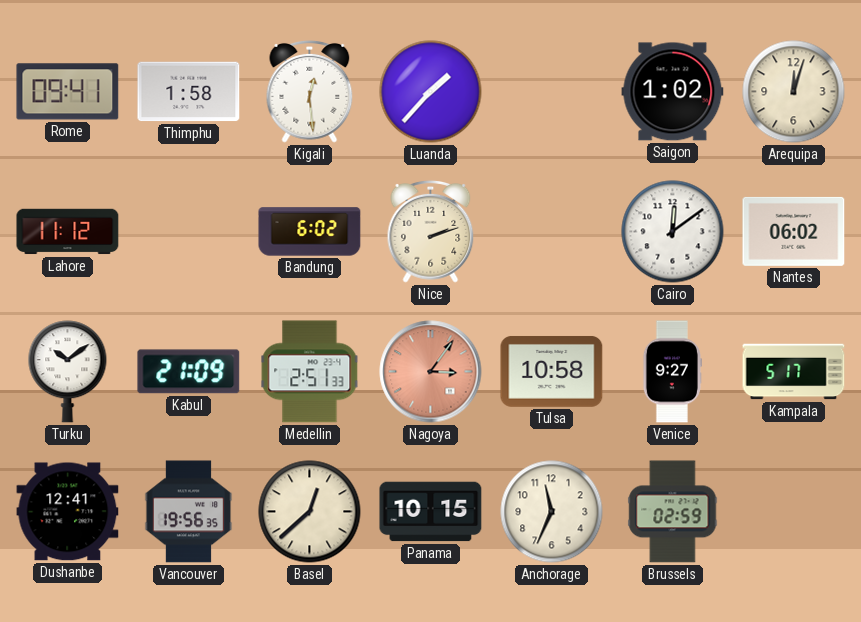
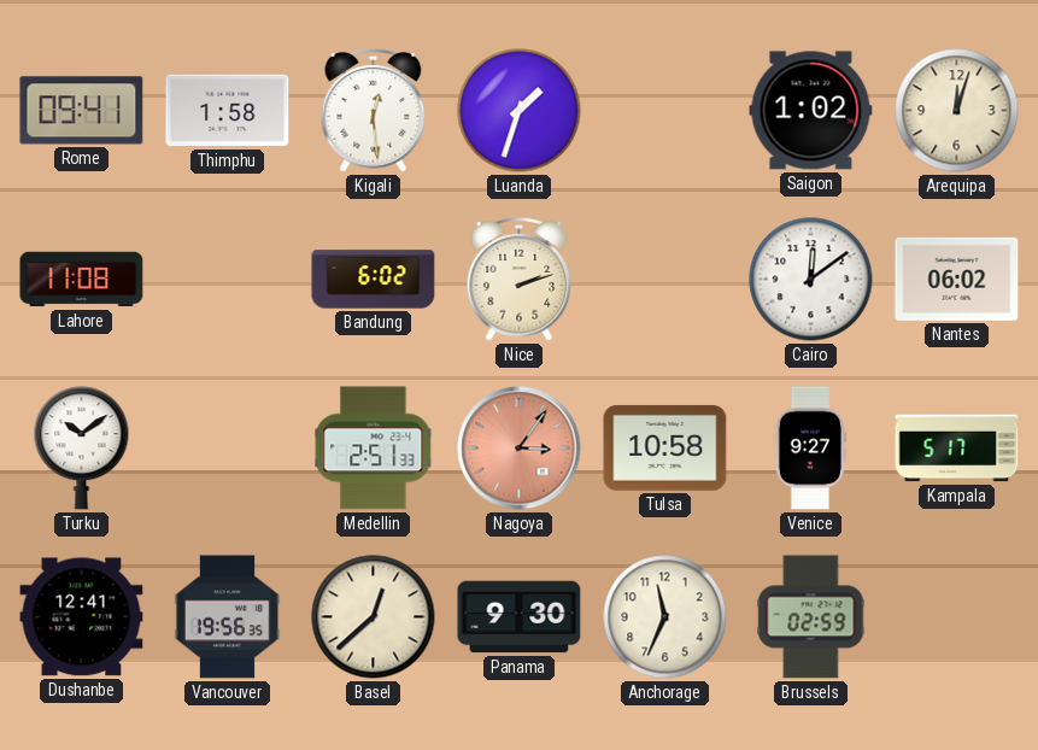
Luanda: 1:37 -> 1:33 (520, 111)
Lahore: 11:12 -> 11:08 (82, 280)
Kabul: 21:09 -> none (189, 372)
Panama: 10:15 -> 9:30 (520, 617)
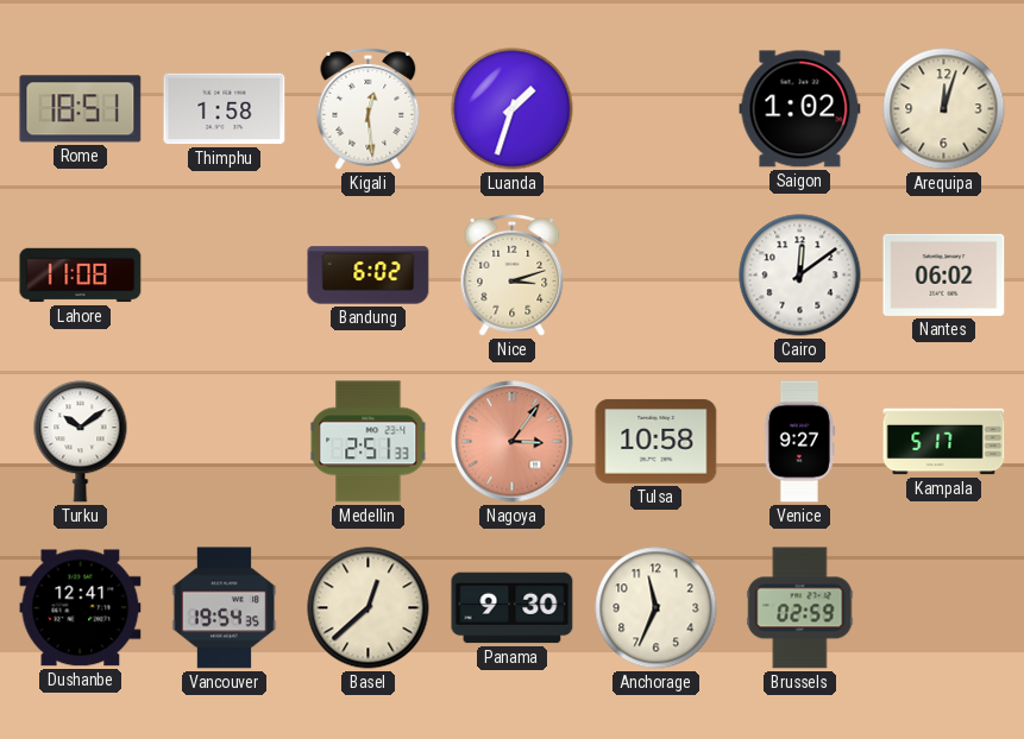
Rome: 09:41 -> 18:51 (81, 109)
Nice: 2:12 -> 3:12 (513, 274)
Vancouver: 19:56 -> 19:54 (225, 608)
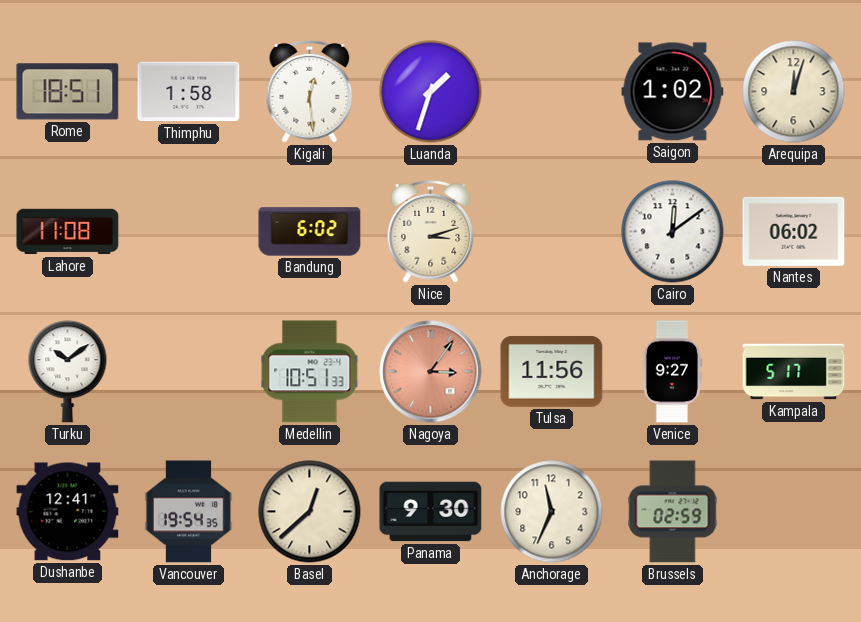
Medellin: 2:51 -> 10:51 (310, 372)
Tulsa: 10:58 -> 11:56 (552, 371)
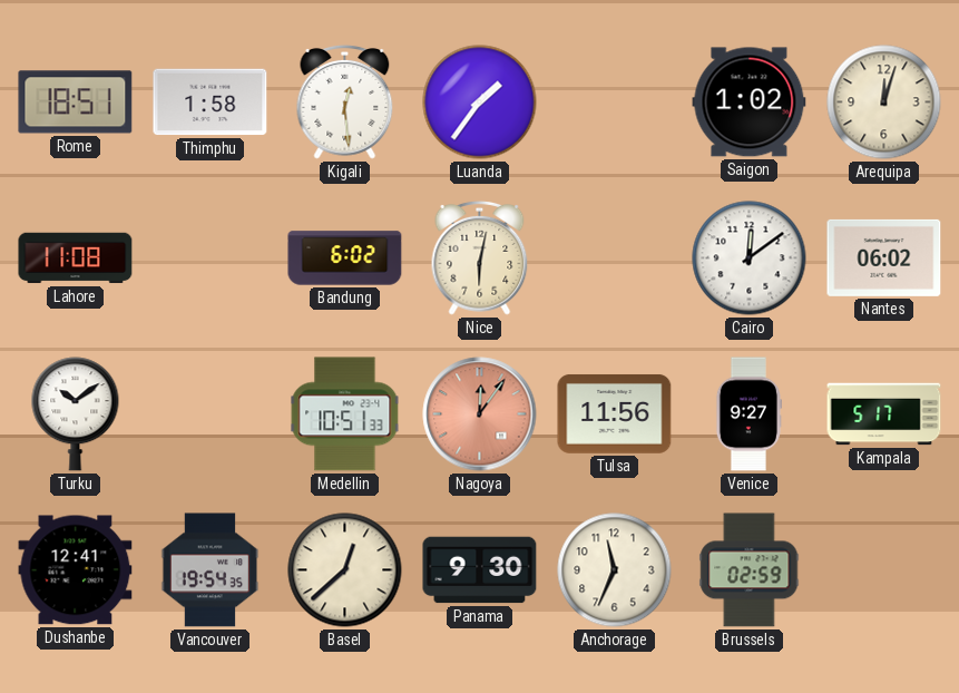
Luanda: 1:33 -> 1:36 (480, 103)
Nice: 3:12 -> 6:02 (480, 257)
Nagoya: 3:06 -> 12:06 (480, 414)
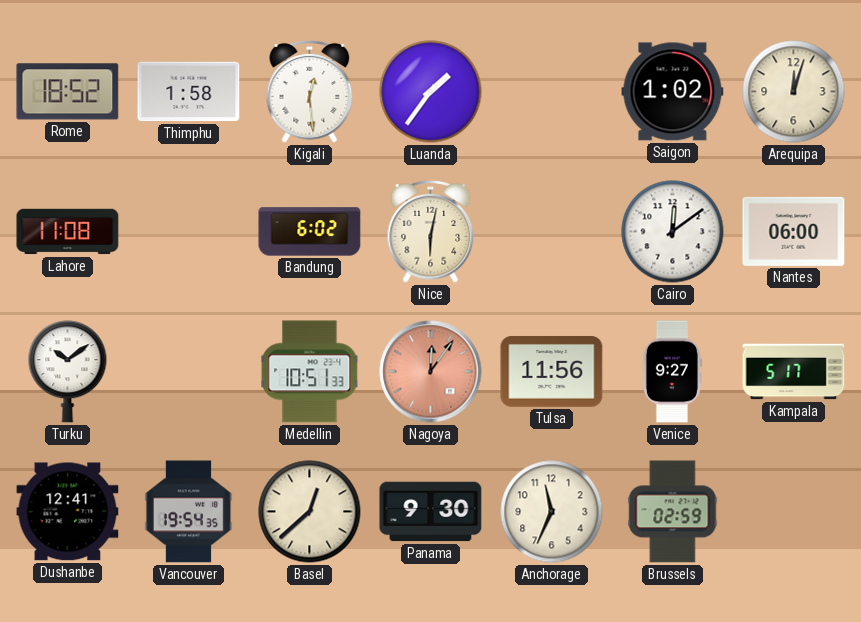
Rome: 18:51 -> 18:52 (68, 92)
Nantes: 06:02 -> 06:00 (794, 231)
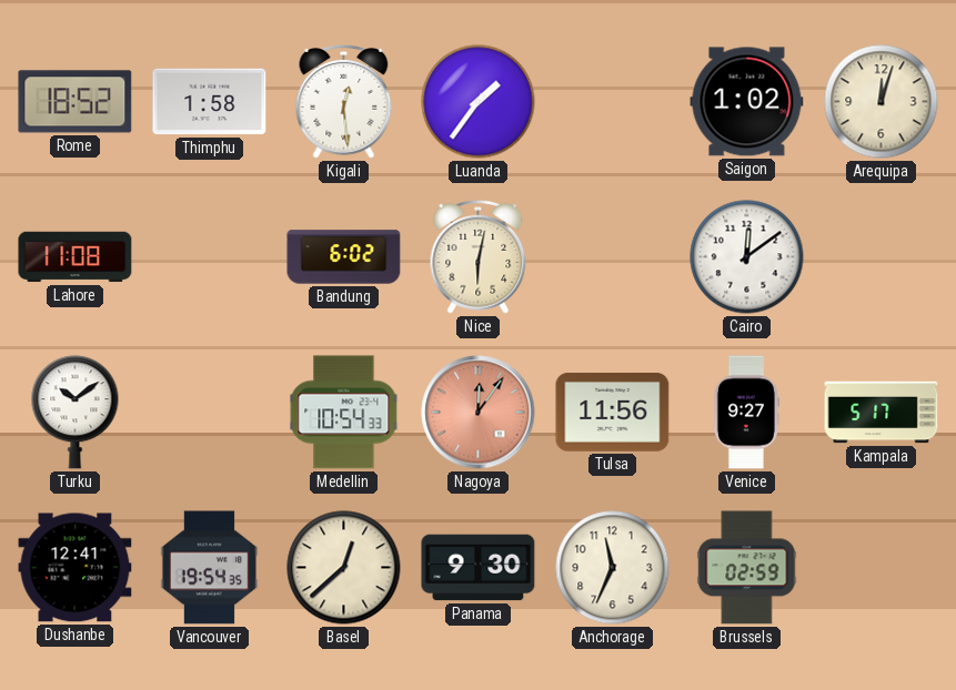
Nantes: 06:00 -> none (794, 231)
Medellin: 10:51 -> 10:54 (344, 413)
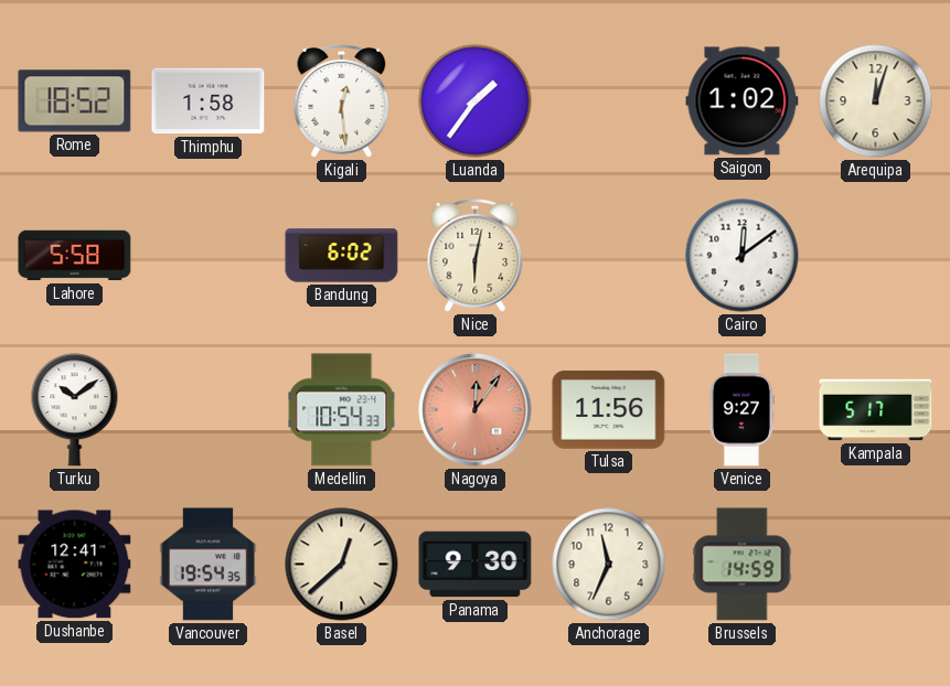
Lahore: 11:08 -> 5:58 (75, 256)
Brussels: 02:59 -> 14:59 (743, 565)
